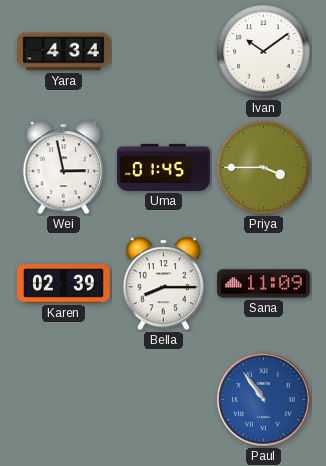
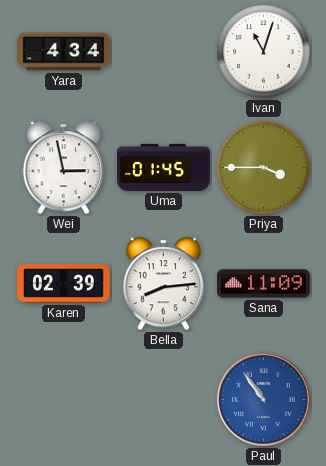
Ivan: 10:09 -> 11:03 (264, 52)
Bella: 8:15 -> 8:14 (164, 284)
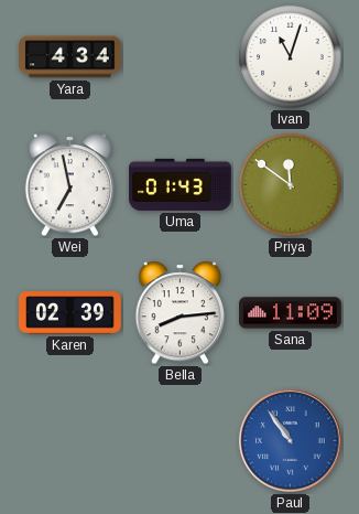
Wei: 2:58 -> 6:58 (70, 185)
Uma: 01:45 -> 01:43 (181, 184)
Priya: 3:45 -> 11:51 (291, 185)
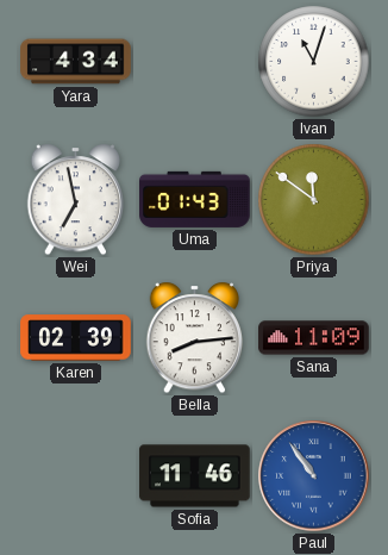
Sofia: none -> 11:46 (195, 476)
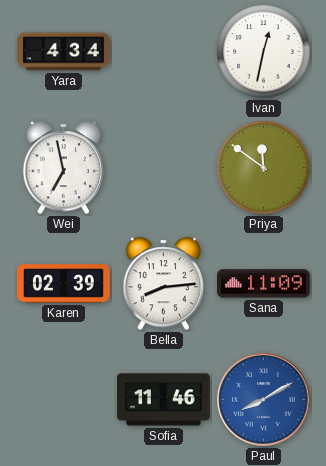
Ivan: 11:03 -> 12:32 (264, 52)
Uma: 01:43 -> none (195, 199)
Paul: 10:54 -> 8:10 (264, 400)
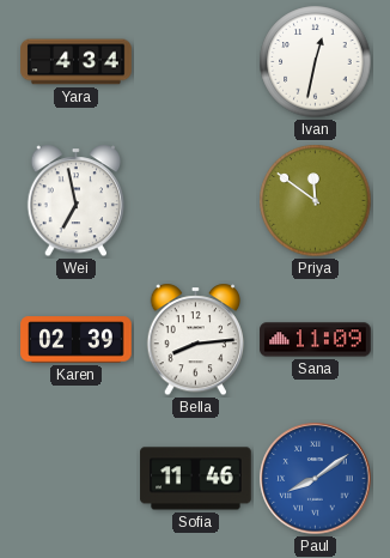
Paul: 8:10 -> 8:09 (316, 479)
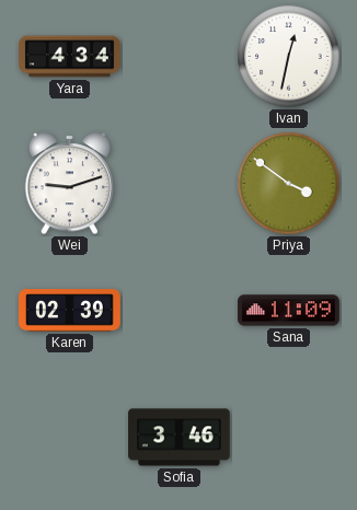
Wei: 6:58 -> 9:12 (70, 184)
Priya: 11:51 -> 3:51 (289, 184)
Bella: 8:14 -> none (196, 340)
Sofia: 11:46 -> 3:46 (180, 438)
Paul: 8:09 -> none (316, 479)
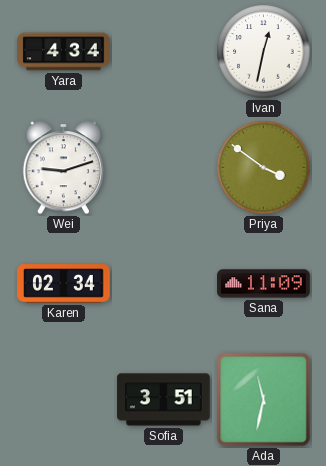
Karen: 02:39 -> 02:34 (64, 284)
Sofia: 3:46 -> 3:51 (164, 400)
Ada: none -> 11:32 (264, 400)
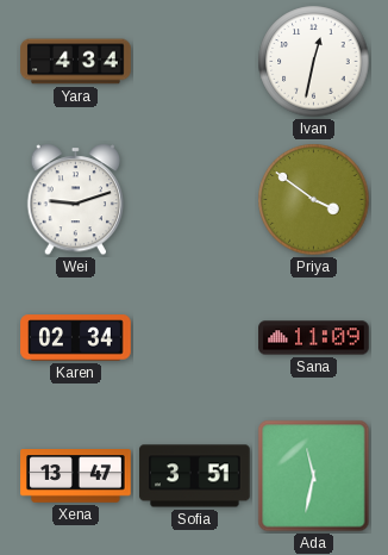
Xena: none -> 13:47 (76, 476)
